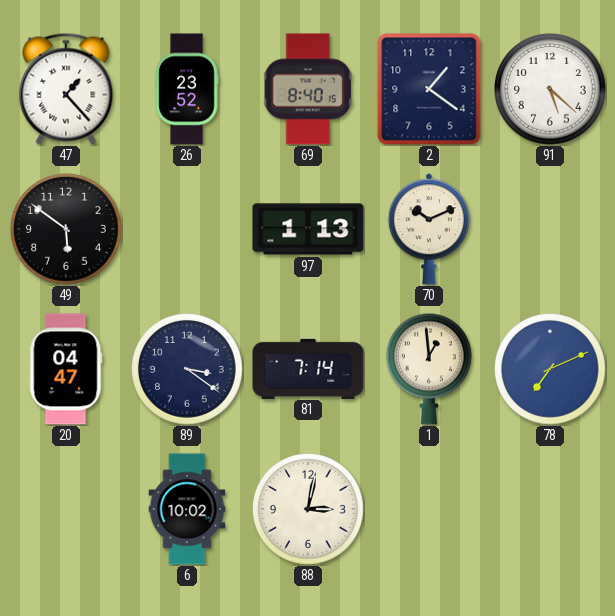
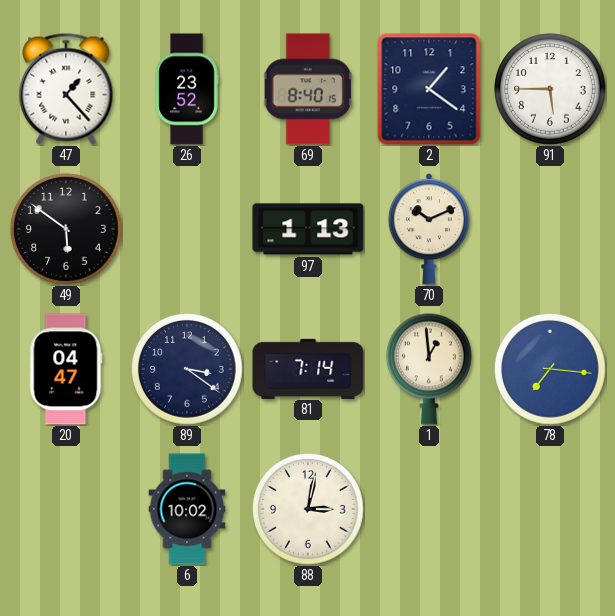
91: 5:22 -> 5:45 (551, 90)
78: 7:11 -> 7:16 (551, 370)
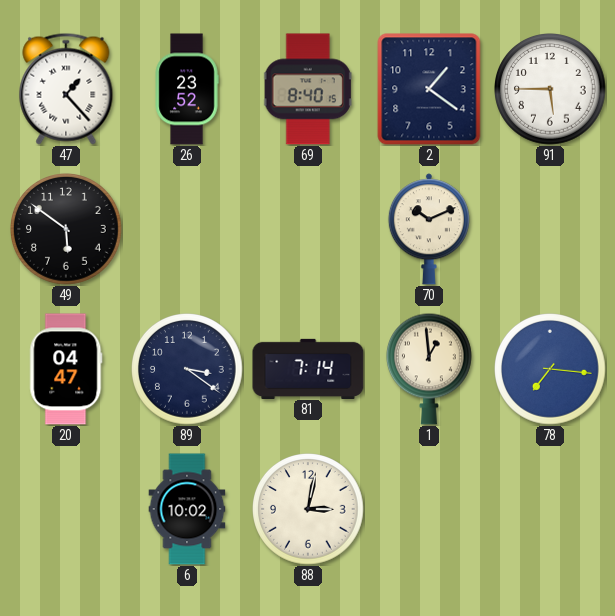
97: 1:13 -> none (308, 229)
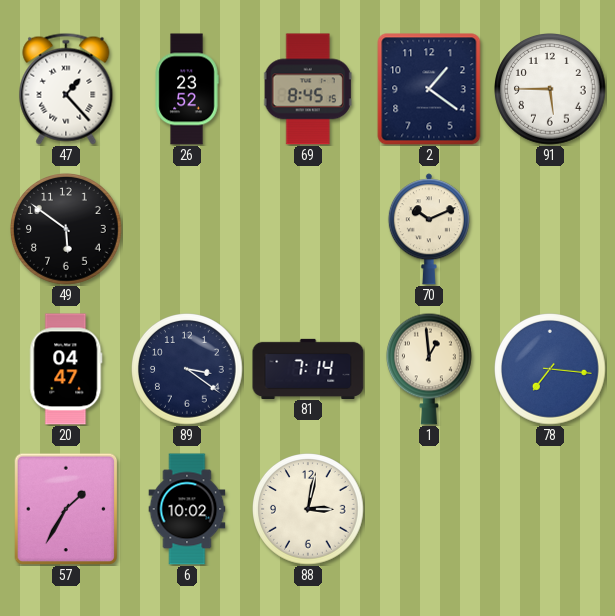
69: 8:40 -> 8:45 (308, 89)
57: none -> 1:35 (66, 509)
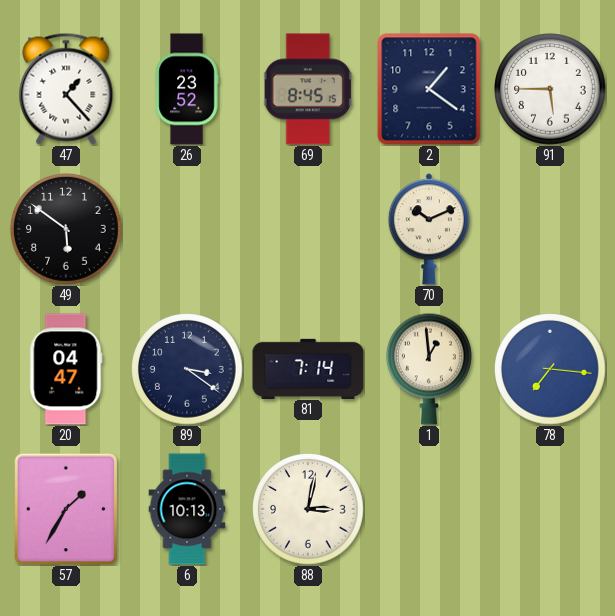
6: 10:02 -> 10:13 (187, 509)
